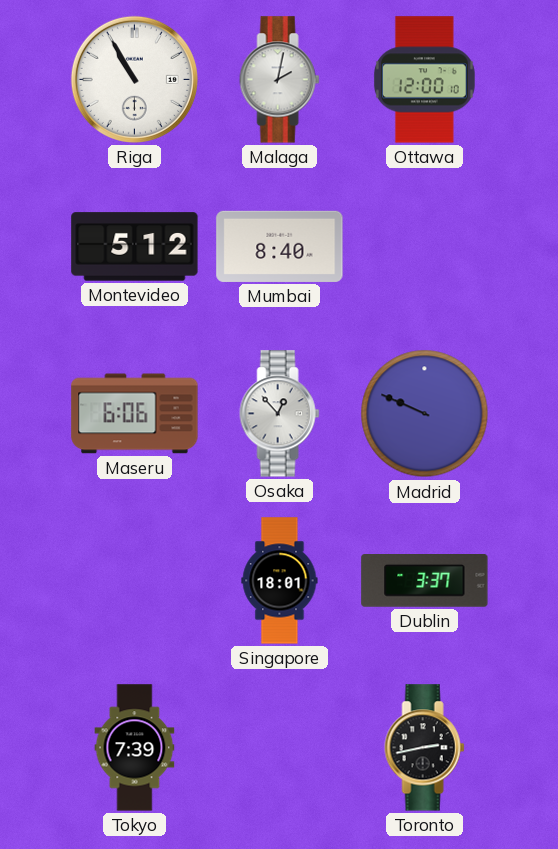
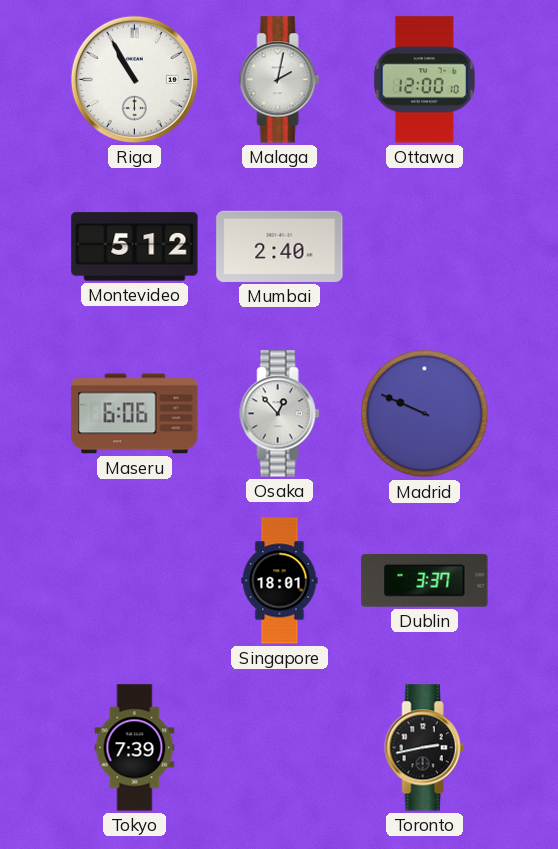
Mumbai: 8:40 -> 2:40 (280, 246)
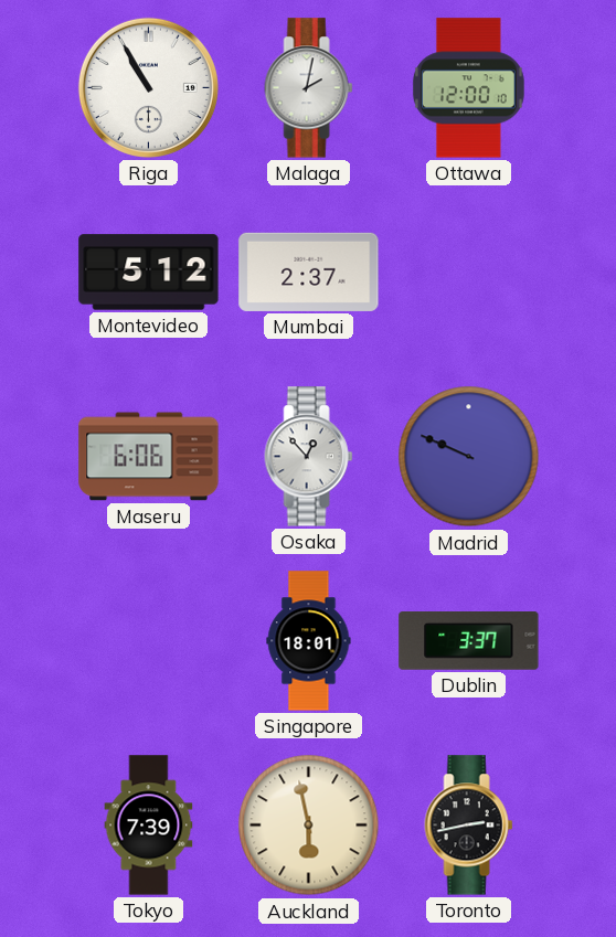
Mumbai: 2:40 -> 2:37 (309, 271)
Auckland: none -> 5:58 (309, 826)
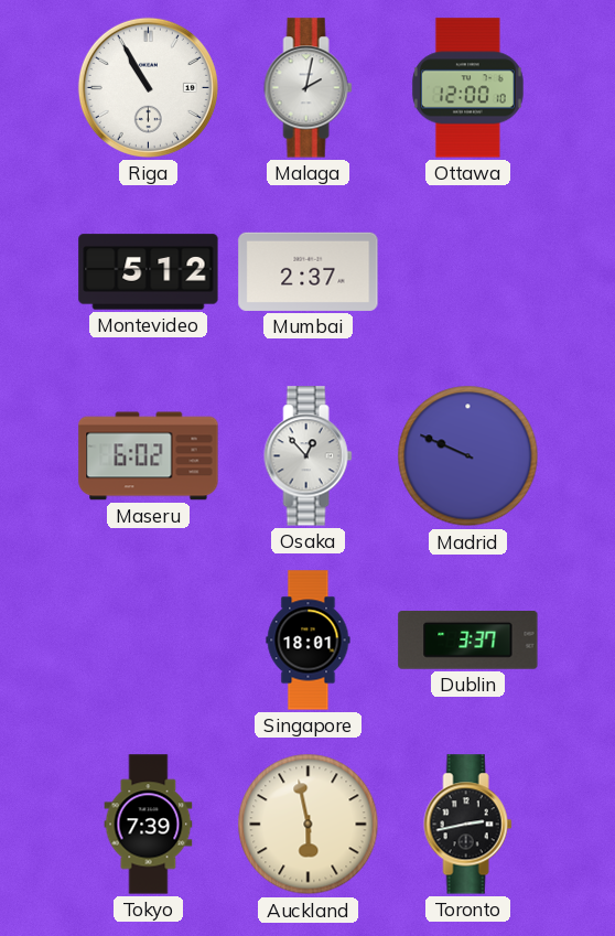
Maseru: 6:06 -> 6:02 (149, 456)
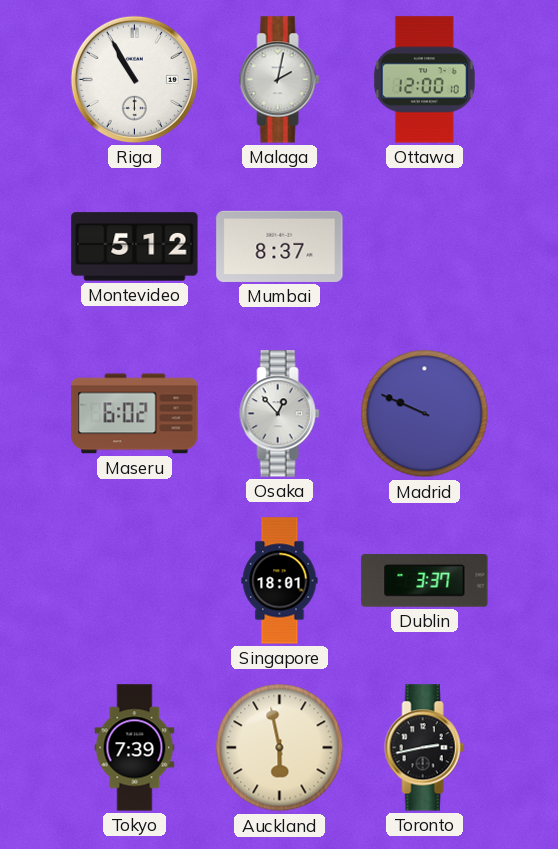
Mumbai: 2:37 -> 8:37 (280, 246)
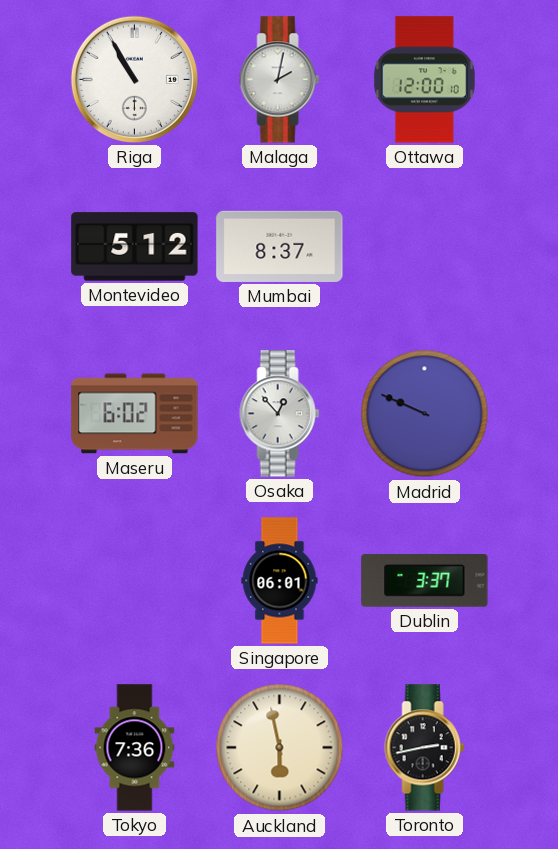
Singapore: 18:01 -> 06:01 (280, 581)
Tokyo: 7:39 -> 7:36 (135, 748)
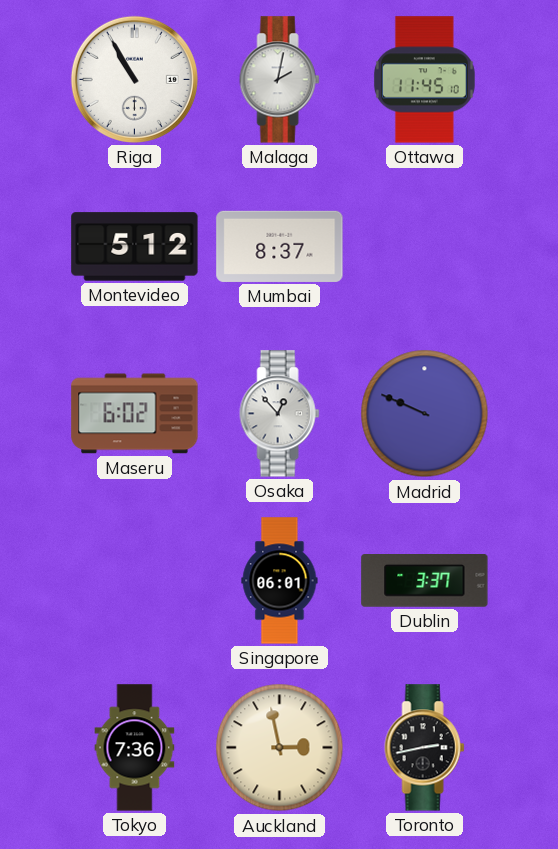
Ottawa: 12:00 -> 11:45 (424, 80)
Auckland: 5:58 -> 2:58 (280, 748)
